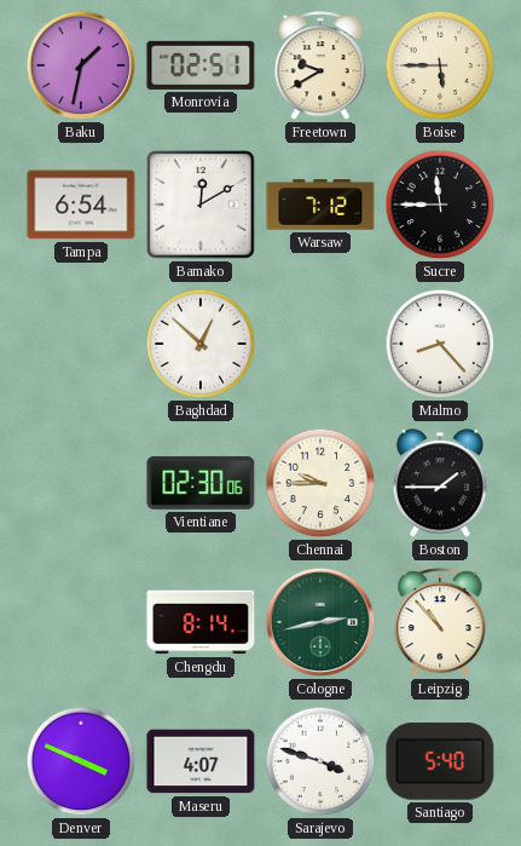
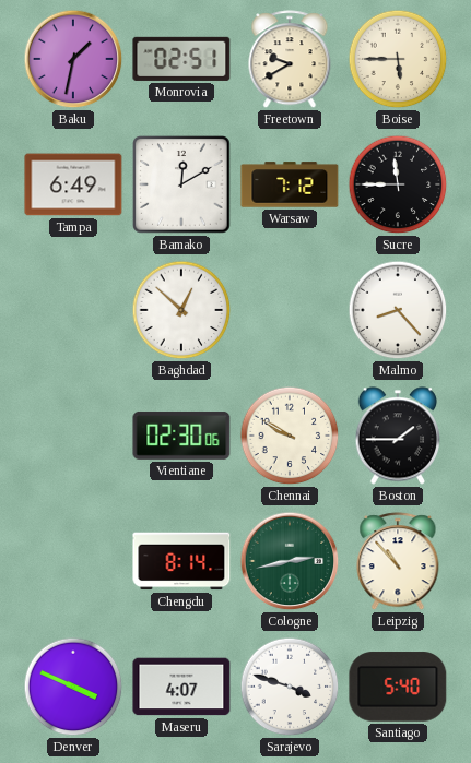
Tampa: 6:54 -> 6:49 (73, 184)
Chennai: 9:45 -> 9:50 (290, 436)
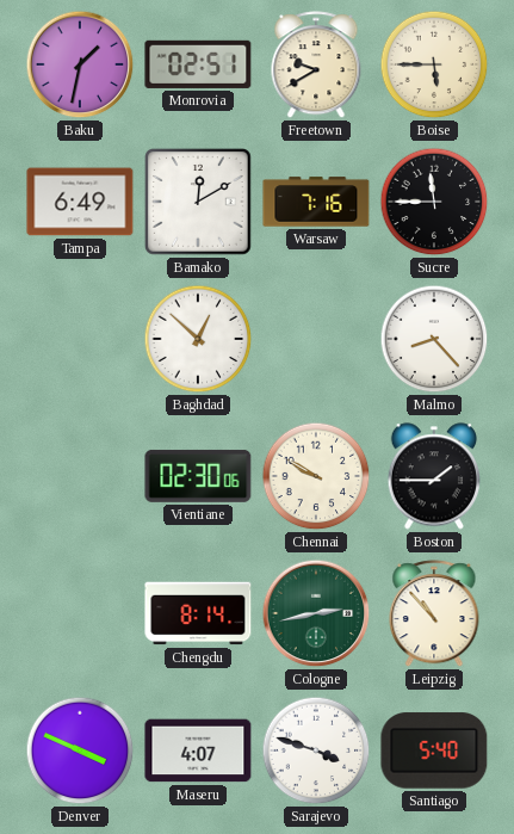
Warsaw: 7:12 -> 7:16 (316, 202)
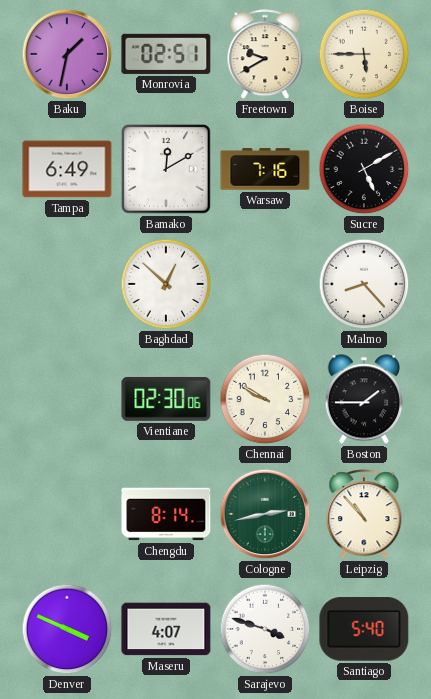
Sucre: 11:45 -> 5:10 (364, 169)
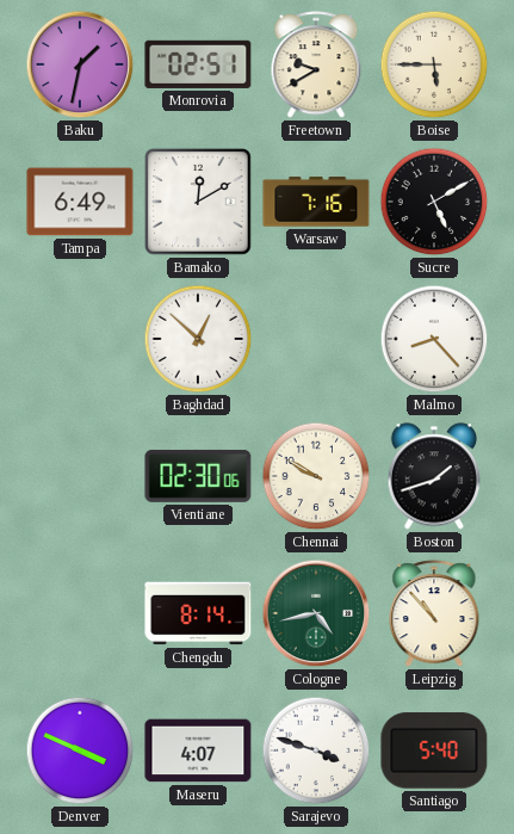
Boston: 1:45 -> 1:42 (433, 476)
Cologne: 2:43 -> 4:43 (316, 613)
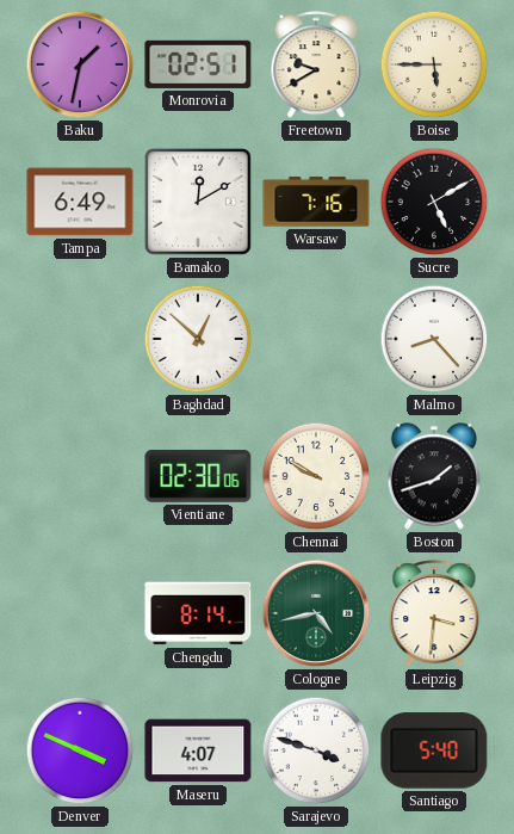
Leipzig: 10:53 -> 3:31 (434, 614)
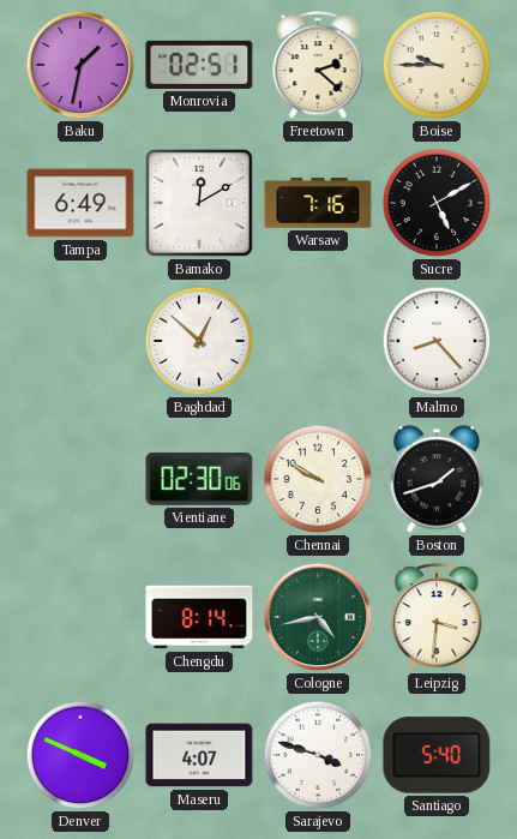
Freetown: 9:40 -> 2:22 (318, 66)
Boise: 5:45 -> 9:45 (437, 65)
